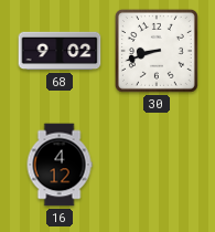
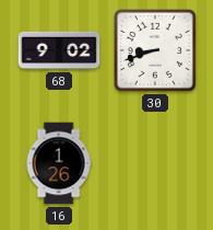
16: 4:12 -> 1:26 (59, 163)
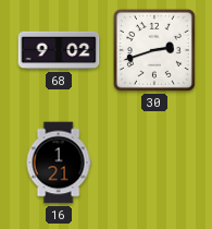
30: 8:42 -> 2:42 (154, 50)
16: 1:26 -> 1:21 (59, 162)
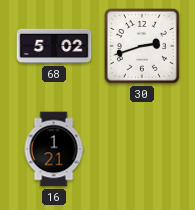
68: 9:02 -> 5:02 (54, 46)
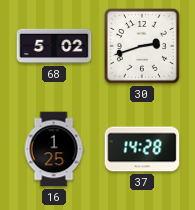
16: 1:21 -> 1:25 (54, 149)
37: none -> 14:28 (142, 149)
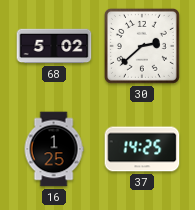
30: 2:42 -> 2:38 (142, 46)
37: 14:28 -> 14:25 (142, 149)
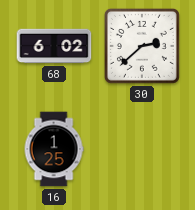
68: 5:02 -> 6:02 (54, 46)
37: 14:25 -> none (142, 149)
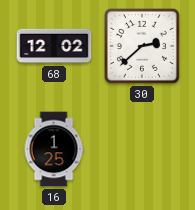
68: 6:02 -> 12:02 (54, 46)
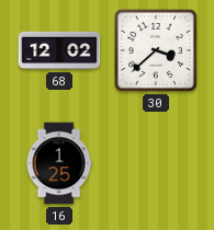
30: 2:38 -> 3:38 (156, 50)
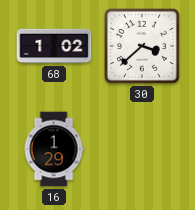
68: 12:02 -> 1:02 (54, 46)
16: 1:25 -> 1:29 (54, 149)
